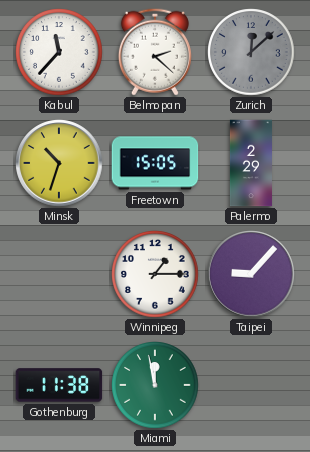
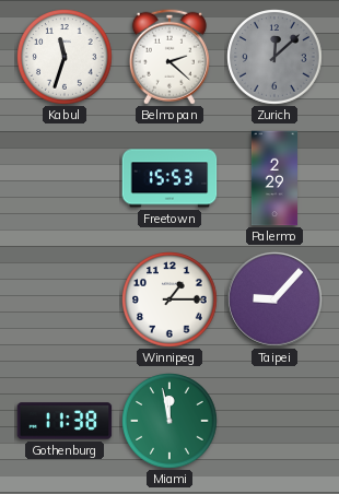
Kabul: 11:37 -> 11:33 (65, 57)
Minsk: 10:33 -> none (59, 163)
Freetown: 15:05 -> 15:53 (169, 178)
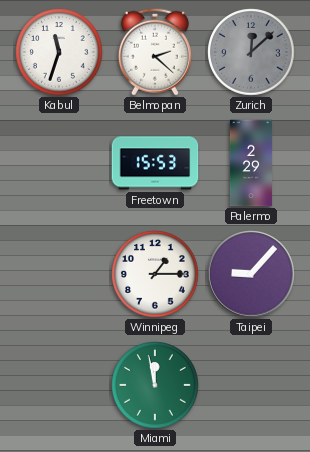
Gothenburg: 11:38 -> none (65, 421)
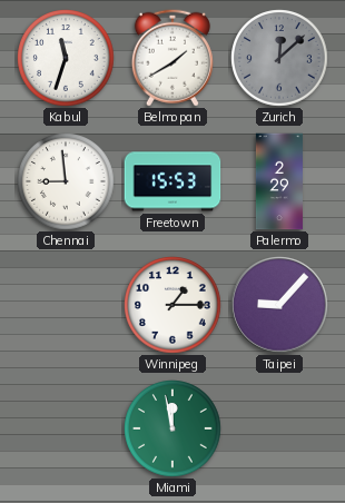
Belmopan: 2:22 -> 1:40 (172, 58)
Chennai: none -> 8:59 (66, 181)
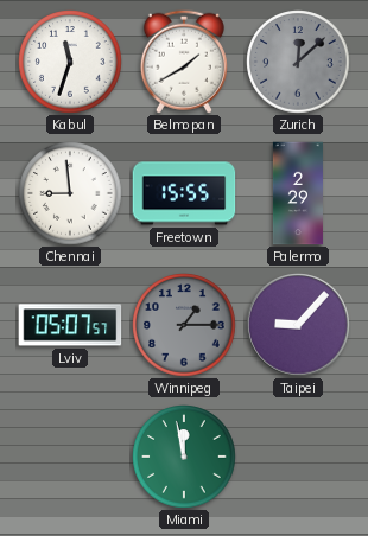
Freetown: 15:53 -> 15:55 (184, 193)
Lviv: none -> 05:07 (70, 325)
Winnipeg dial: white -> grey (184, 325)
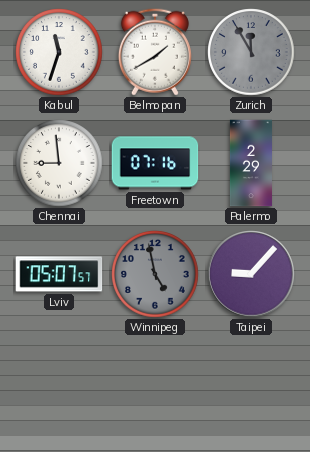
Zurich: 12:08 -> 11:55 (251, 52)
Freetown: 15:55 -> 07:16 (155, 163)
Winnipeg: 1:15 -> 4:58 (155, 274)
Miami: 11:58 -> none (184, 457)
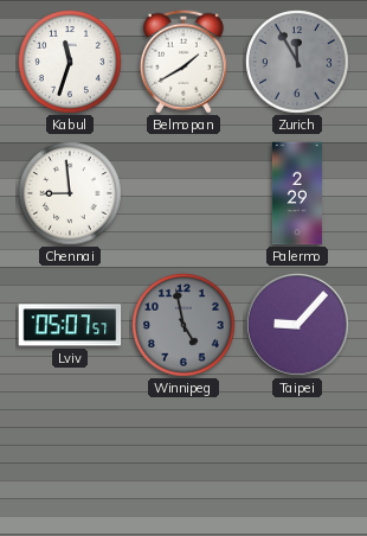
Freetown: 07:16 -> none (155, 163)
